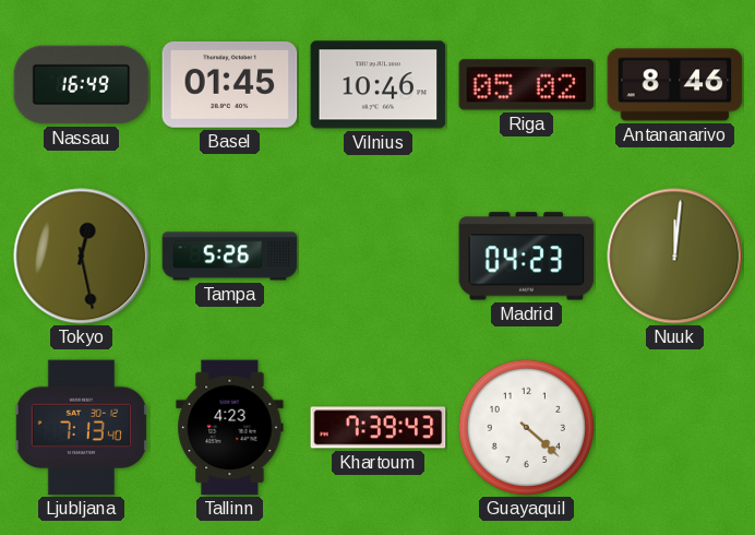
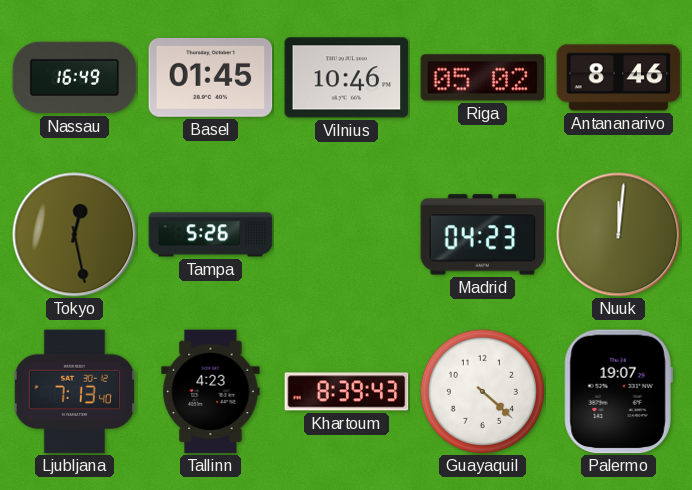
Khartoum: 7:39 -> 8:39 (347, 392)
Palermo: none -> 19:07 (618, 392)
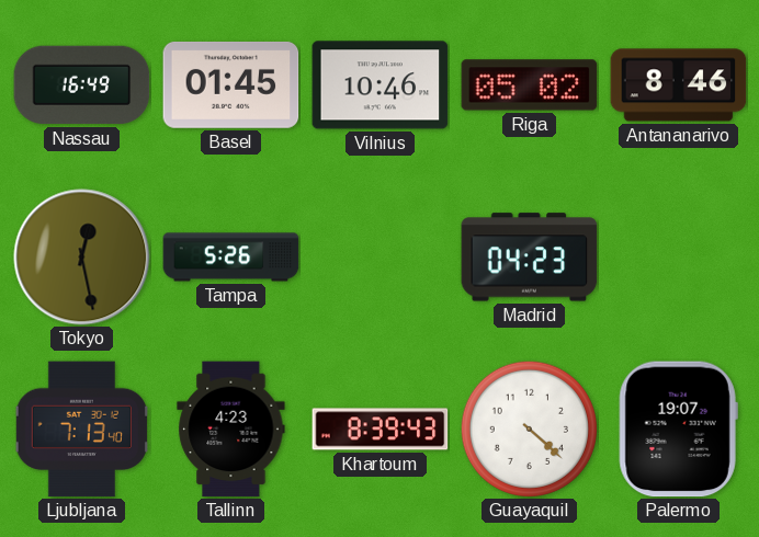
Nuuk: 12:01 -> none (619, 235)
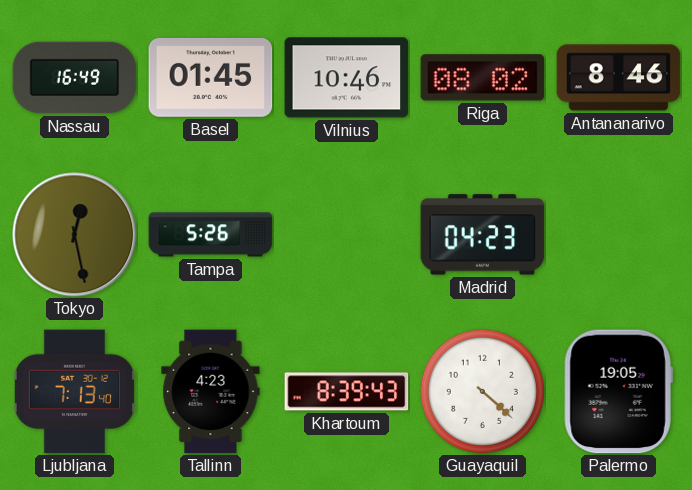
Riga: 05:02 -> 08:02 (483, 78)
Palermo: 19:07 -> 19:05 (618, 392)
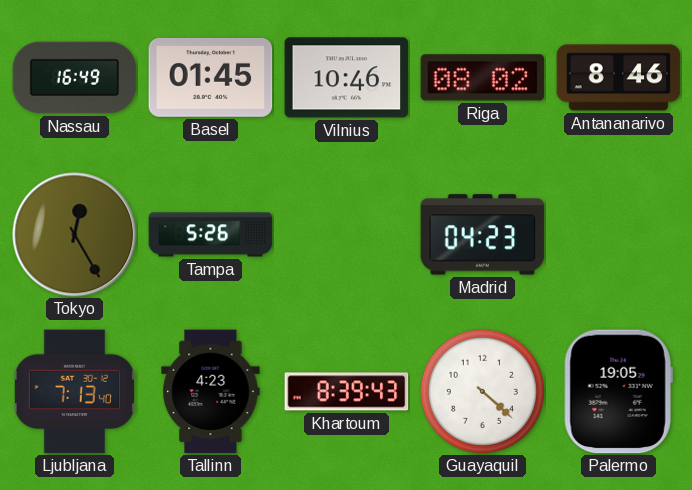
Tokyo: 12:28 -> 12:25 (75, 235)
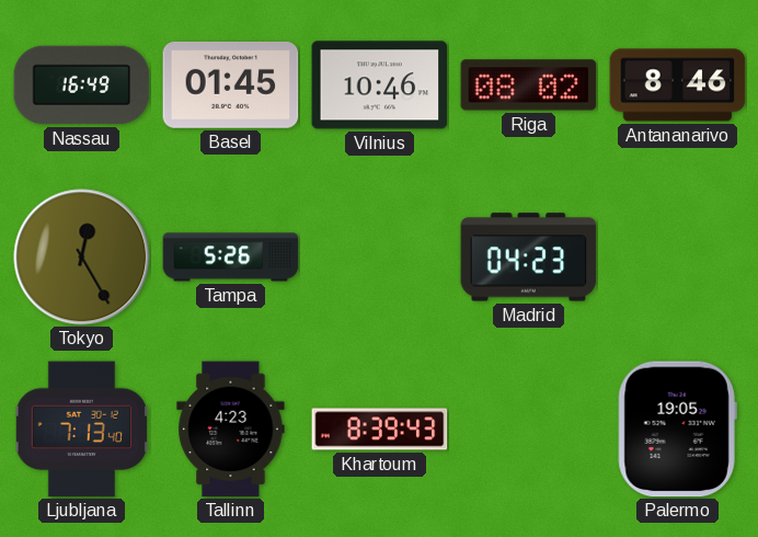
Guayaquil: 4:22 -> none (482, 391)
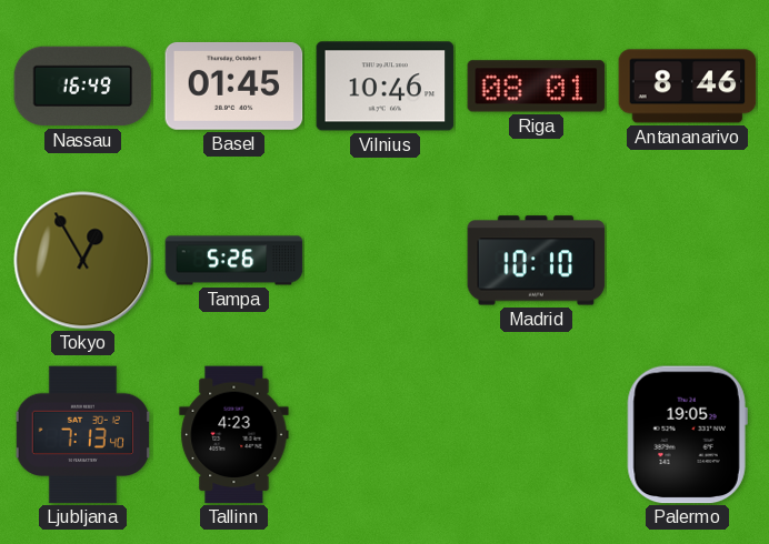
Riga: 08:02 -> 08:01 (537, 87)
Tokyo: 12:25 -> 12:55 (83, 261)
Madrid: 04:23 -> 10:10 (537, 261)
Khartoum: 8:39 -> none (380, 430)
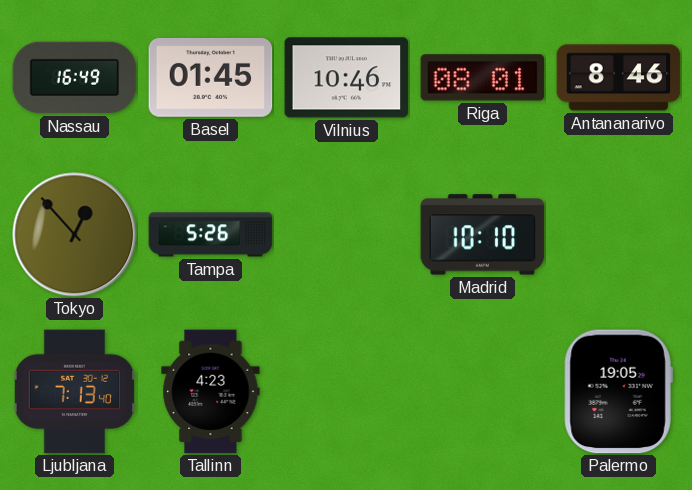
Tokyo: 12:55 -> 12:53 (75, 235)
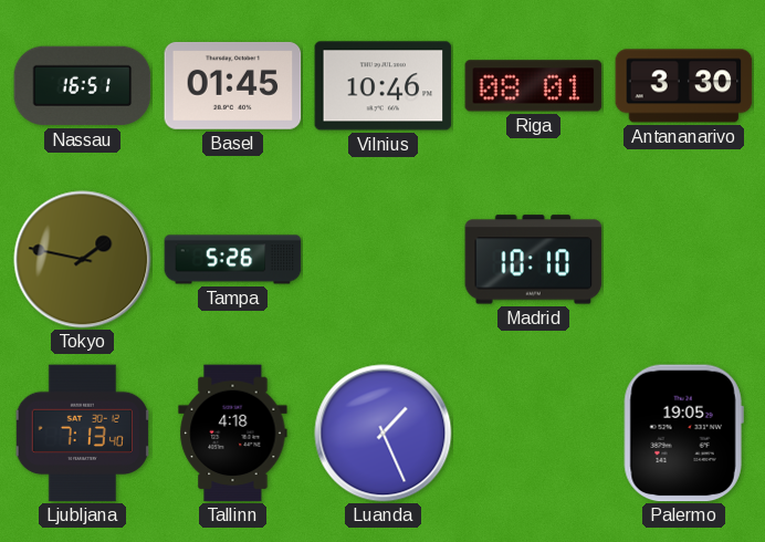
Nassau: 16:49 -> 16:51 (83, 86)
Antananarivo: 8:46 -> 3:30 (684, 86)
Tokyo: 12:53 -> 1:47 (83, 260)
Tallinn: 4:23 -> 4:18 (233, 434)
Luanda: none -> 1:26 (384, 434)
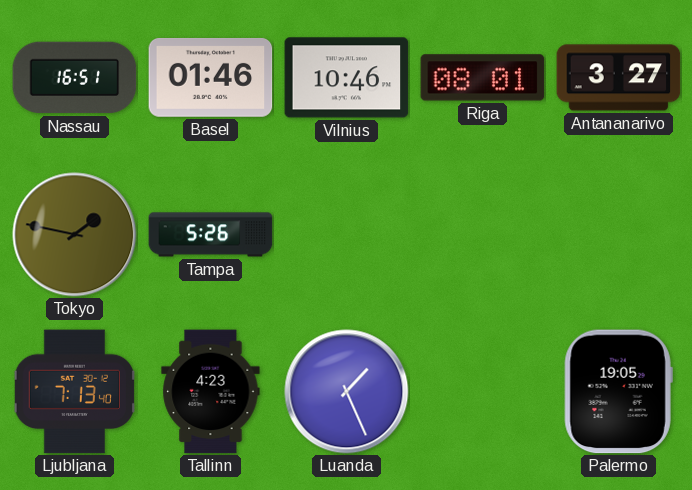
Basel: 01:45 -> 01:46 (211, 78)
Antananarivo: 3:30 -> 3:27 (619, 78)
Madrid: 10:10 -> none (534, 260)
Tallinn: 4:18 -> 4:23 (211, 392)
